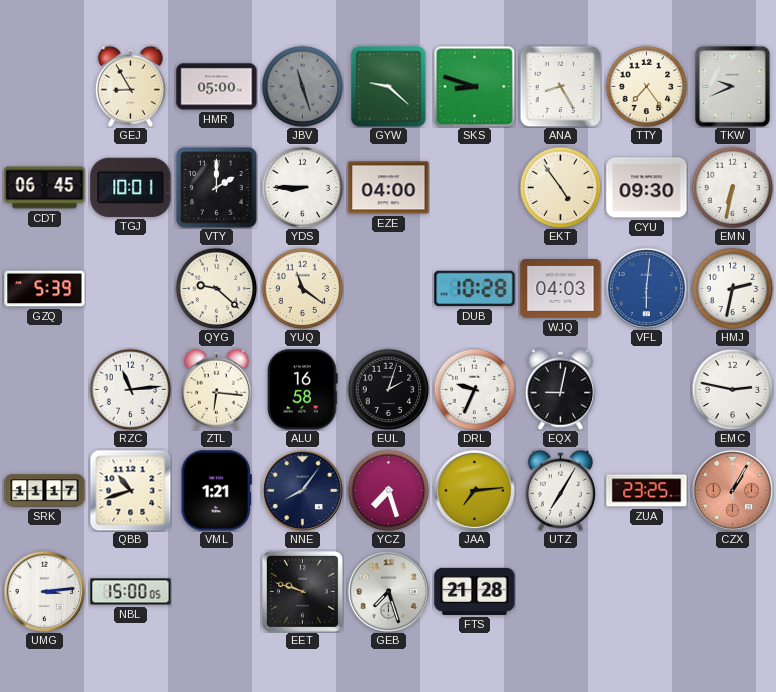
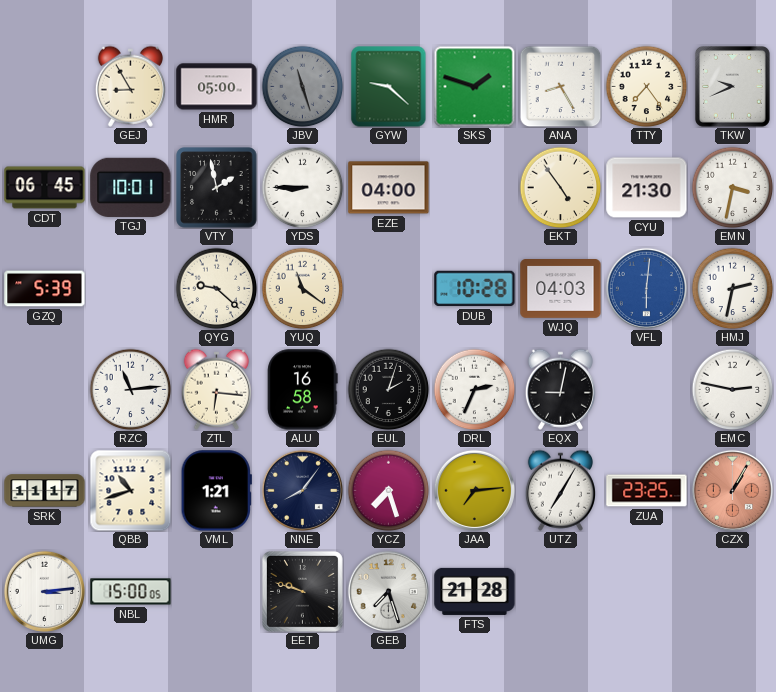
SKS: 8:48 -> 1:48 (474, 86)
VTY: 2:00 -> 1:58 (217, 188)
CYU: 09:30 -> 21:30 (647, 188)
EMN: 6:32 -> 3:32 (732, 187)
DRL: 9:34 -> 2:34 (474, 389)
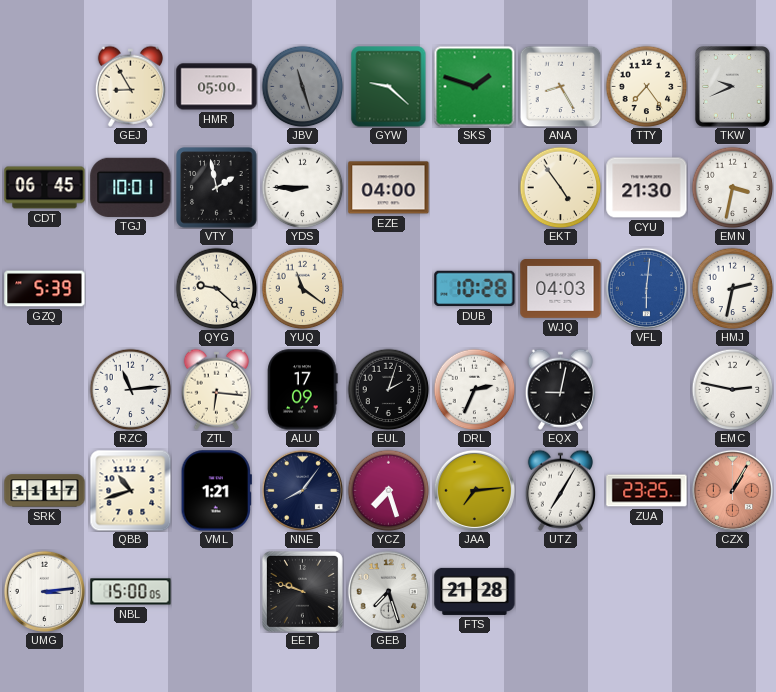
ALU: 16:58 -> 17:09 (303, 390)
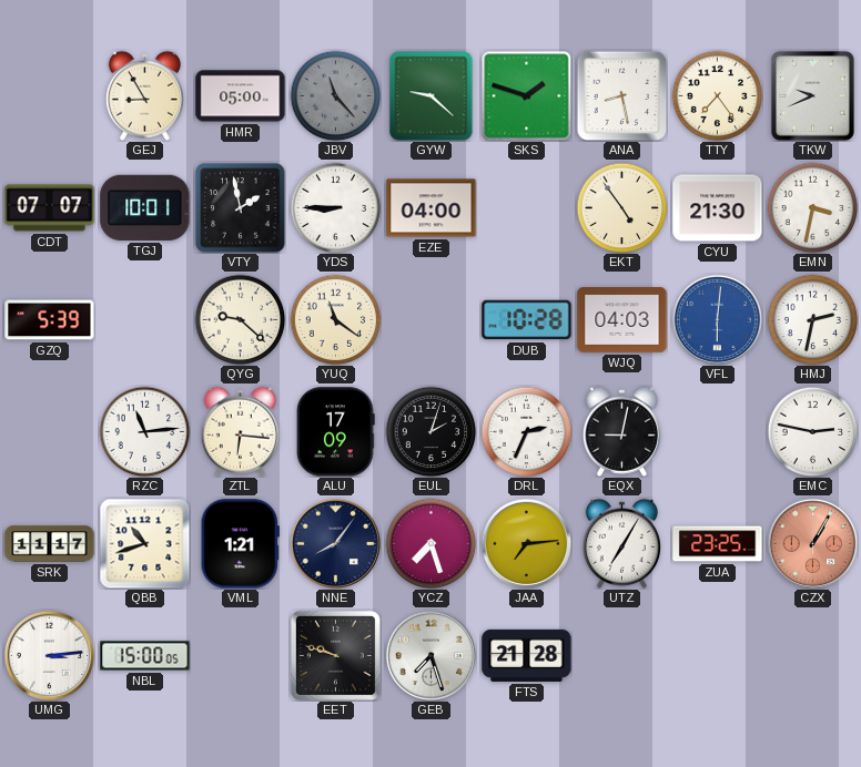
JBV: 11:27 -> 11:23 (335, 95)
ANA: 8:25 -> 8:28 (621, 95)
CDT: 06:45 -> 07:07 (50, 208)
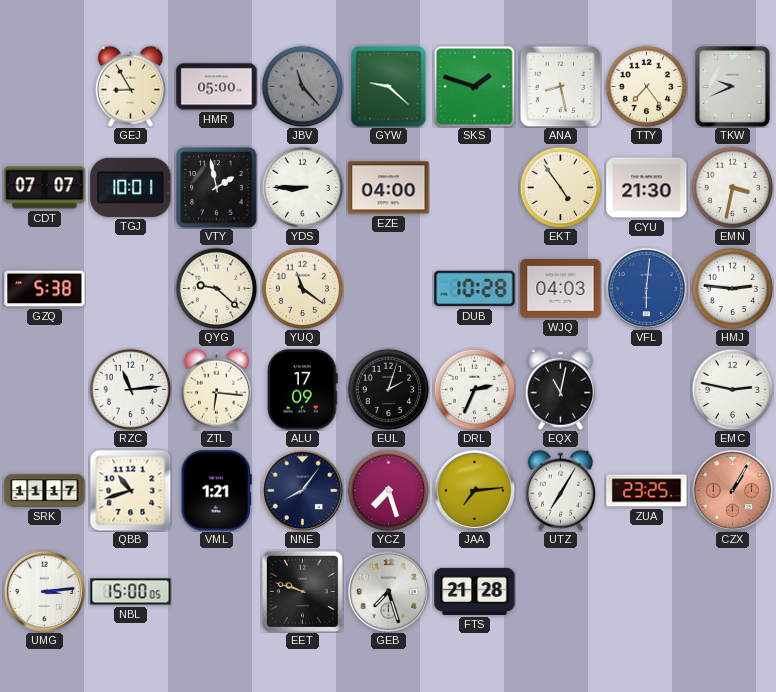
GZQ: 5:39 -> 5:38 (45, 289)
HMJ: 2:32 -> 2:46 (732, 288)
EQX: 9:02 -> 11:02 (560, 389)
